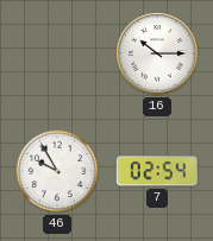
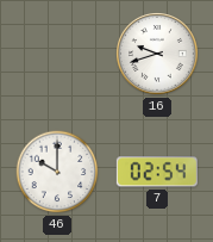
16: 10:15 -> 9:42 (157, 54)
46: 9:55 -> 10:00 (57, 172)
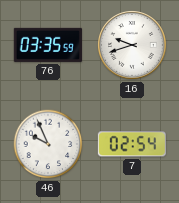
76: none -> 03:35 (48, 45)
46: 10:00 -> 9:56 (48, 144)
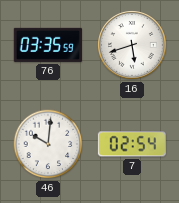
16: 9:42 -> 5:42 (132, 45)
46: 9:56 -> 10:01 (48, 144)
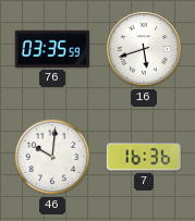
7: 02:54 -> 16:36 (144, 157)
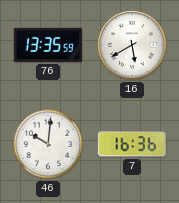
76: 03:35 -> 13:35 (48, 45)
16: 5:42 -> 5:40 (132, 45)
